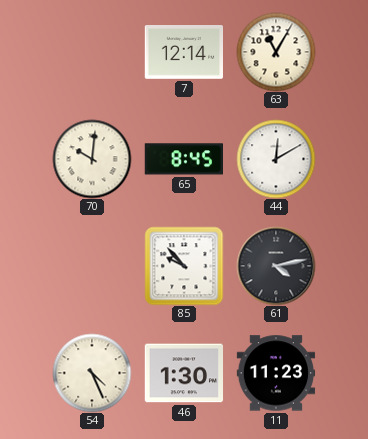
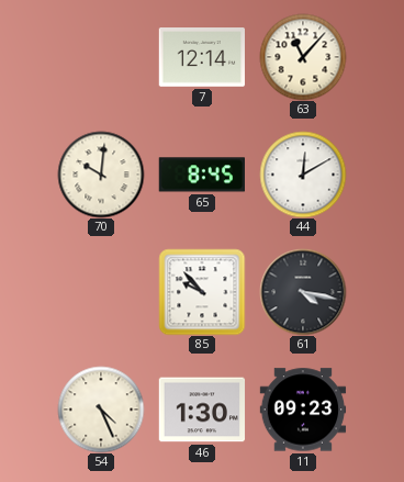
63: 11:05 -> 11:07 (303, 57)
61: 4:13 -> 4:17 (303, 292)
11: 11:23 -> 09:23 (303, 410)
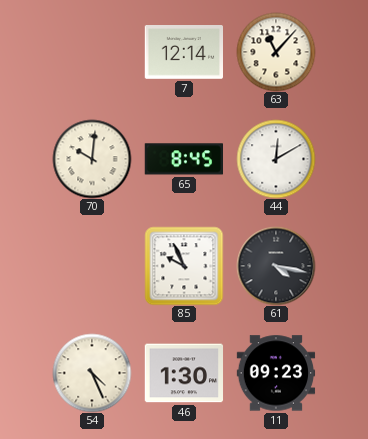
85: 9:53 -> 9:56 (184, 266)
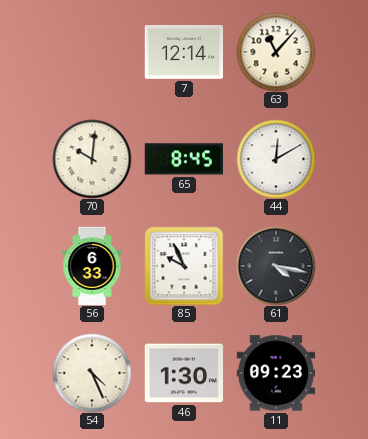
56: none -> 6:33 (92, 266)
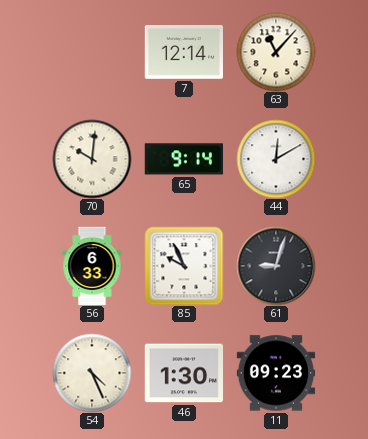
65: 8:45 -> 9:14 (183, 159)
61: 4:17 -> 9:03 (276, 266)
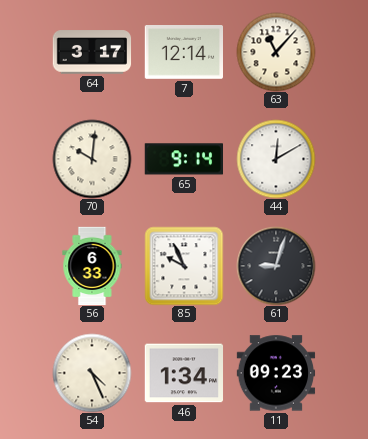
64: none -> 3:17 (92, 52)
46: 1:30 -> 1:34 (184, 373)
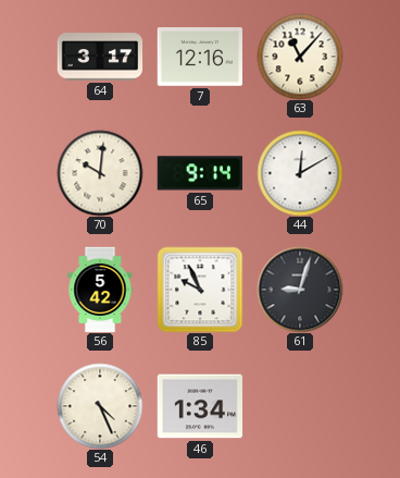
7: 12:14 -> 12:16 (199, 58)
56: 6:33 -> 5:42 (100, 290)
11: 09:23 -> none (276, 373)
